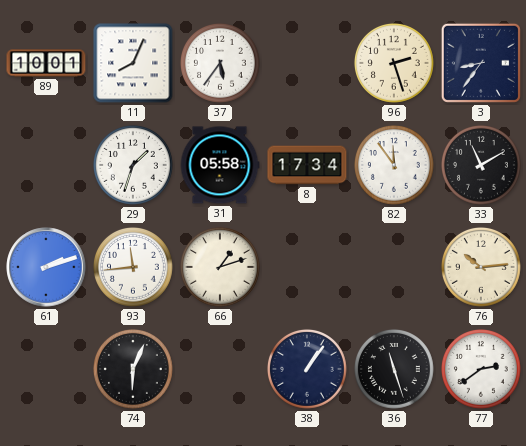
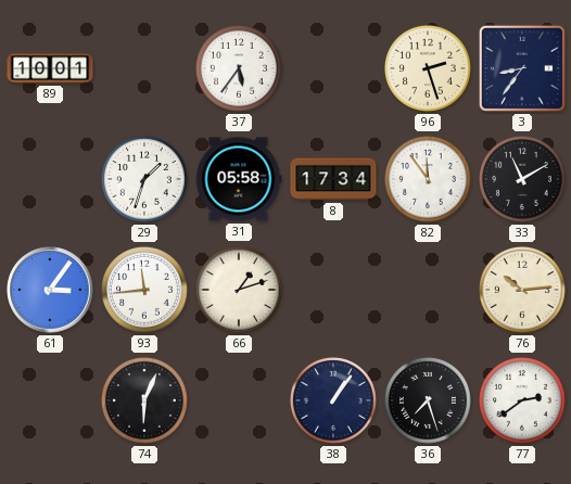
11: 8:04 -> none (133, 63)
61: 2:12 -> 3:06 (50, 290)
36: 11:27 -> 7:27 (428, 400)
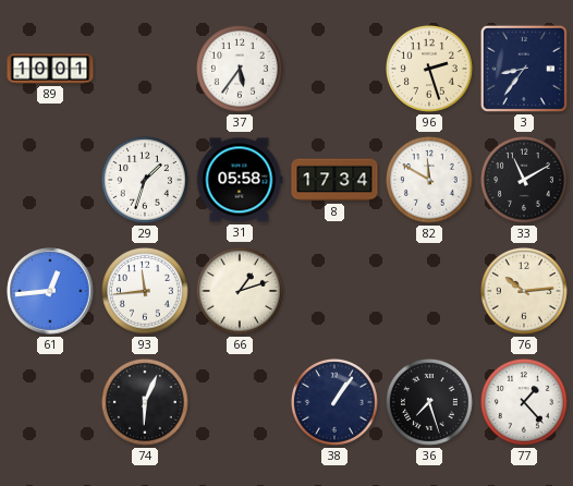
82: 11:54 -> 11:50 (429, 180)
61: 3:06 -> 12:44 (50, 291)
77: 2:39 -> 1:23 (524, 402)
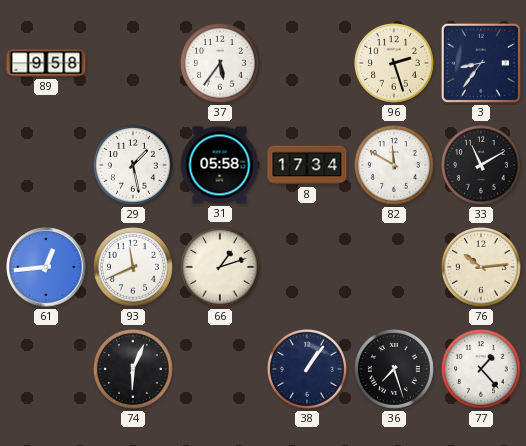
89: 10:01 -> 9:58 (46, 63)
29: 1:33 -> 1:28 (133, 165)
93: 11:44 -> 11:41 (133, 267)
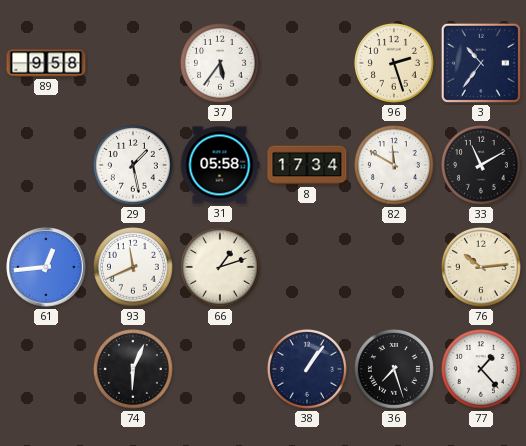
3: 8:36 -> 10:36 (481, 63)
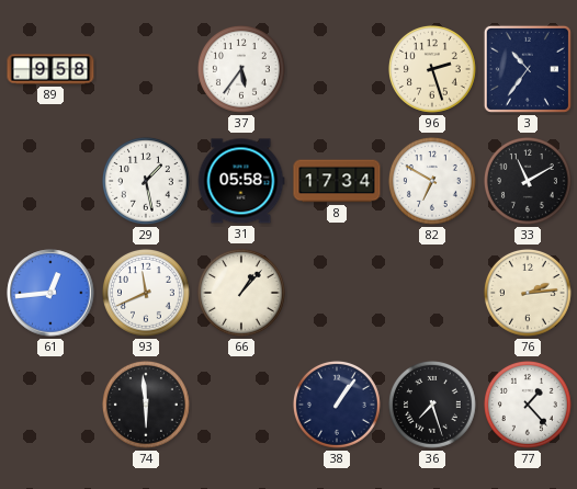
82: 11:50 -> 6:50 (432, 181)
66: 1:12 -> 1:07 (241, 293)
76: 10:14 -> 2:14 (528, 293)
74: 6:04 -> 5:59 (146, 405)
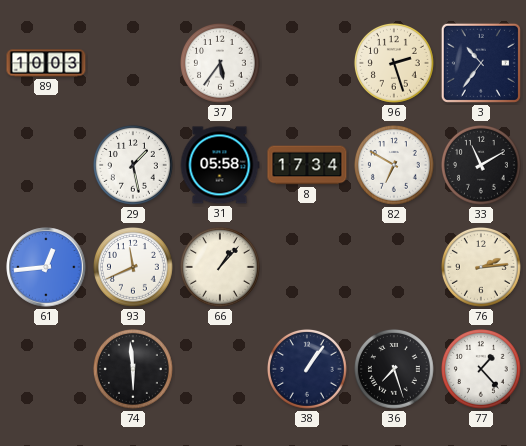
89: 9:58 -> 10:03 (46, 63)
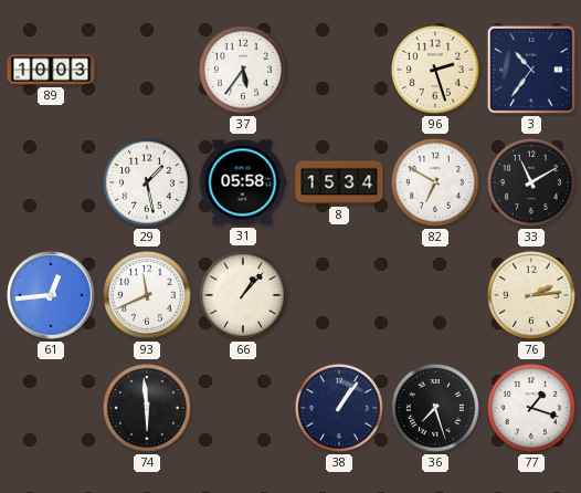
8: 17:34 -> 15:34 (339, 182)
77: 1:23 -> 1:18 (531, 408)
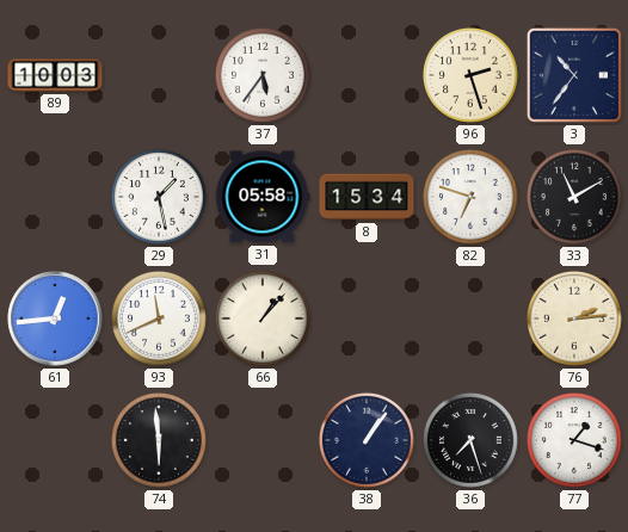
82: 6:50 -> 6:48 (470, 197)
